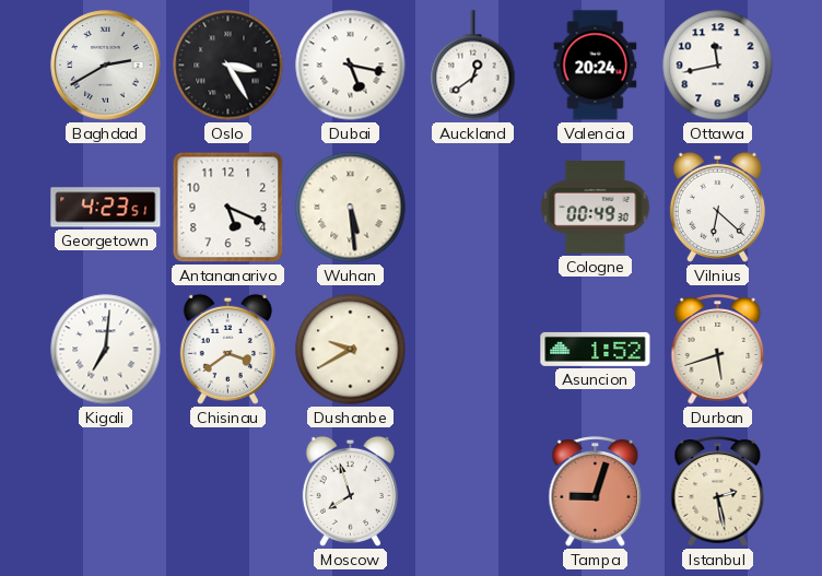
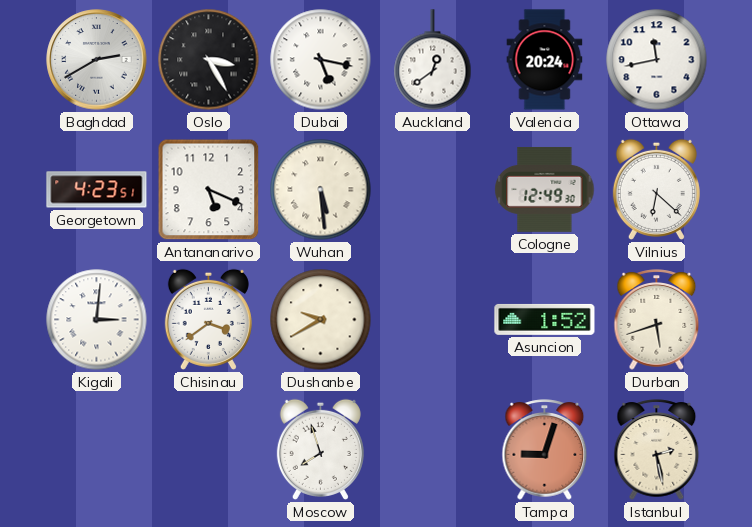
Cologne: 00:49 -> 12:49 (545, 189)
Kigali: 7:01 -> 3:01 (97, 320)
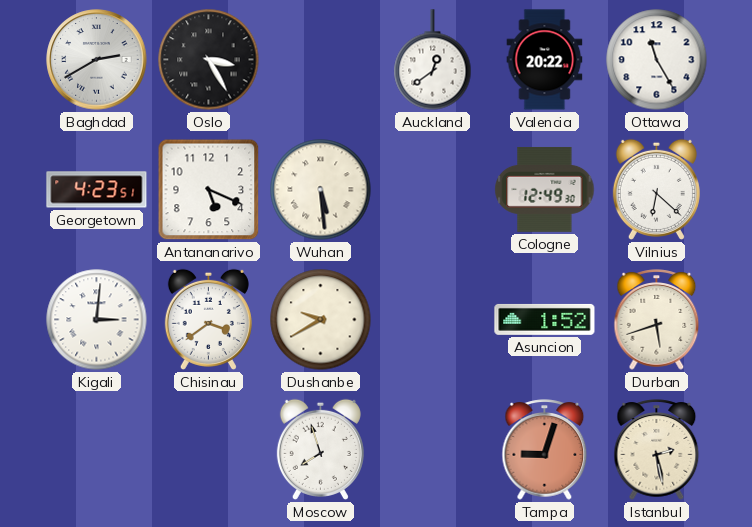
Dubai: 5:17 -> none (321, 60)
Valencia: 20:24 -> 20:22 (545, 60)
Ottawa: 11:43 -> 11:25 (657, 60)
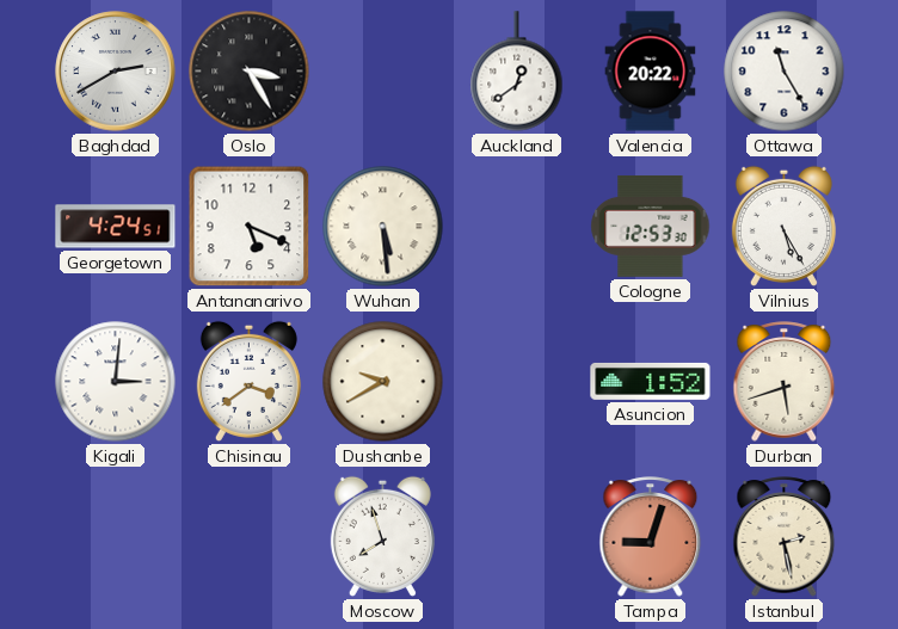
Georgetown: 4:23 -> 4:24 (116, 227)
Cologne: 12:49 -> 12:53 (651, 226)
Vilnius: 6:22 -> 5:25 (783, 226)
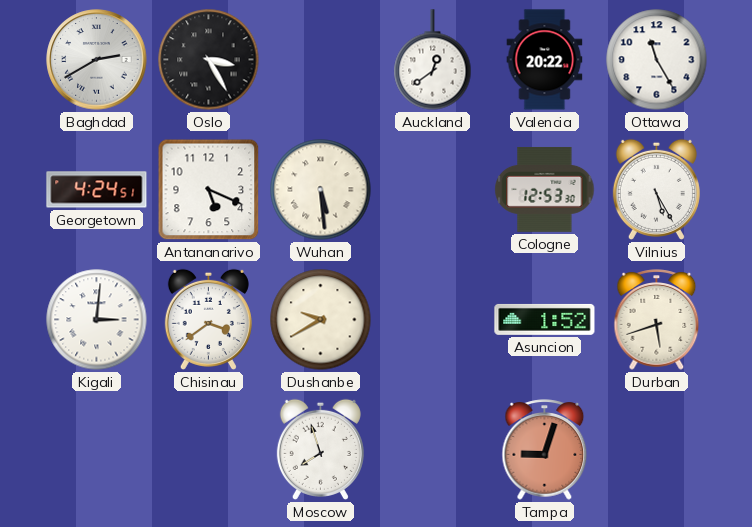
Istanbul: 2:28 -> none (785, 537)
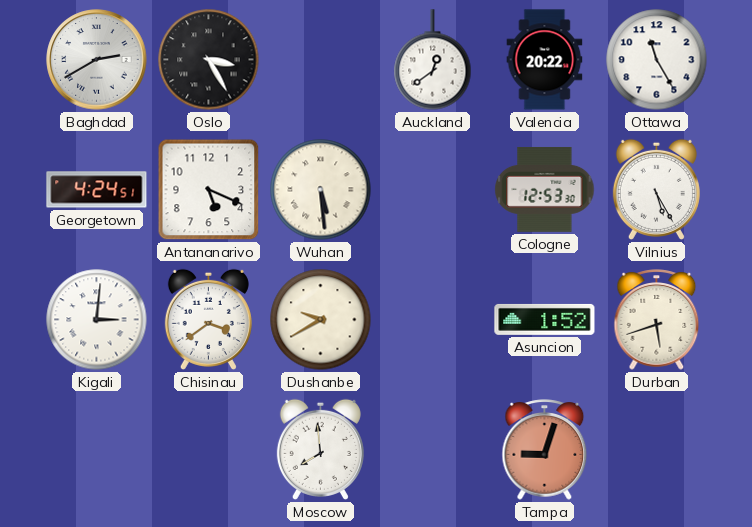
Moscow: 7:57 -> 7:59 (320, 449)
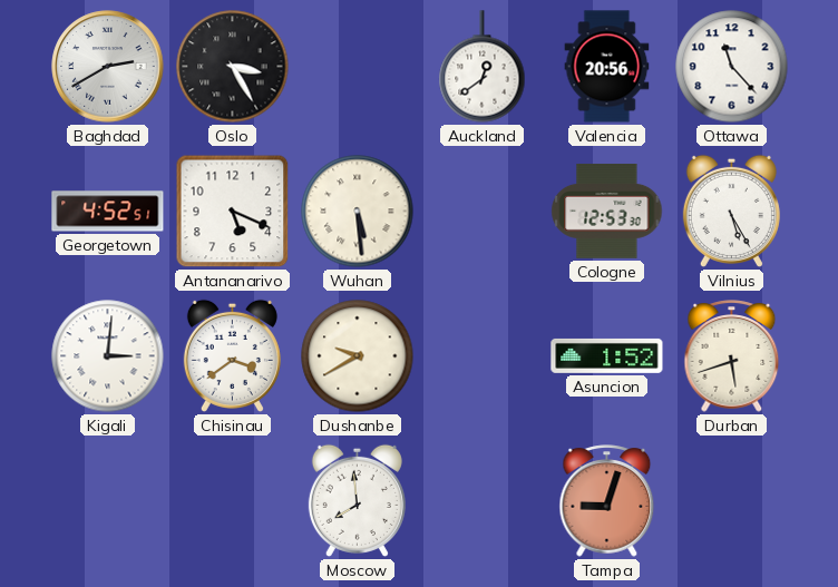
Valencia: 20:22 -> 20:56 (607, 67)
Ottawa: 11:25 -> 11:23 (732, 67)
Georgetown: 4:24 -> 4:52 (108, 212)
